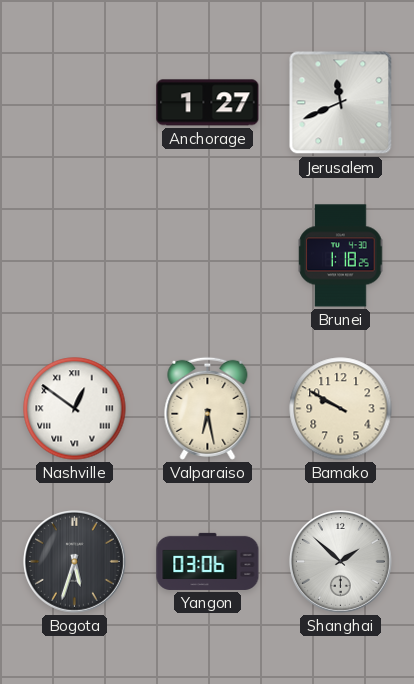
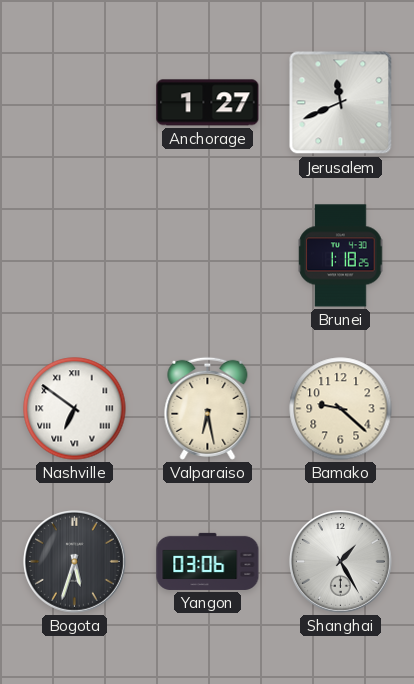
Nashville: 12:51 -> 6:51 (75, 409)
Bamako: 9:50 -> 9:22 (341, 409)
Shanghai: 1:52 -> 1:25 (341, 562)
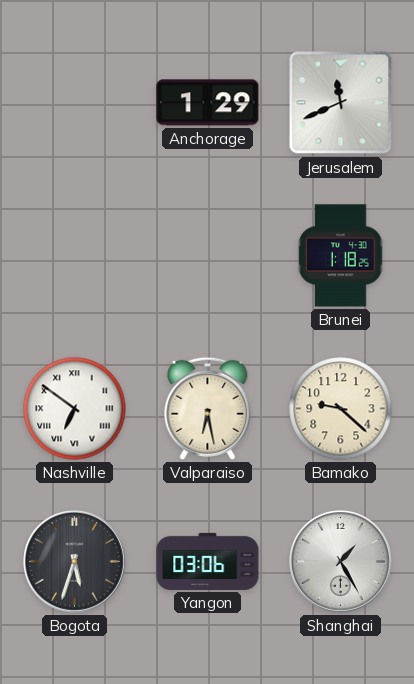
Anchorage: 1:27 -> 1:29 (208, 103)
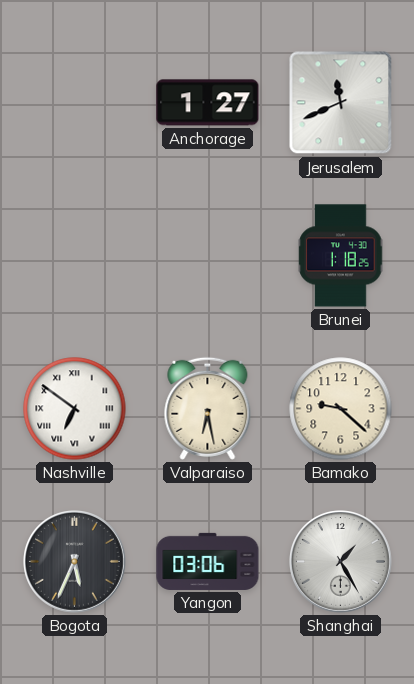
Anchorage: 1:29 -> 1:27 (208, 103)
Bogota: 5:33 -> 5:34 (75, 562)
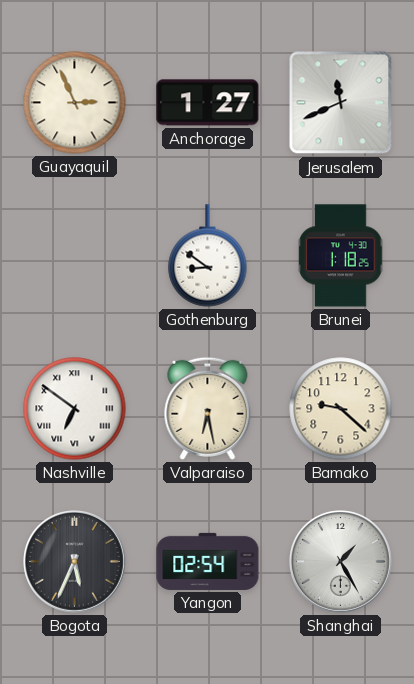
Guayaquil: none -> 2:56 (75, 103)
Gothenburg: none -> 8:51 (208, 256)
Yangon: 03:06 -> 02:54 (208, 561)
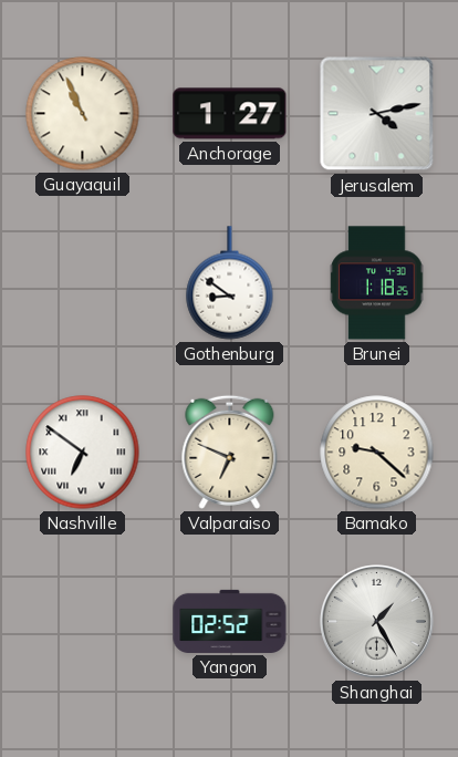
Guayaquil: 2:56 -> 10:56 (83, 114)
Jerusalem: 11:41 -> 4:13 (377, 114)
Valparaiso: 6:28 -> 6:49 (230, 452)
Bogota: 5:34 -> none (75, 562)
Yangon: 02:54 -> 02:52 (230, 621)
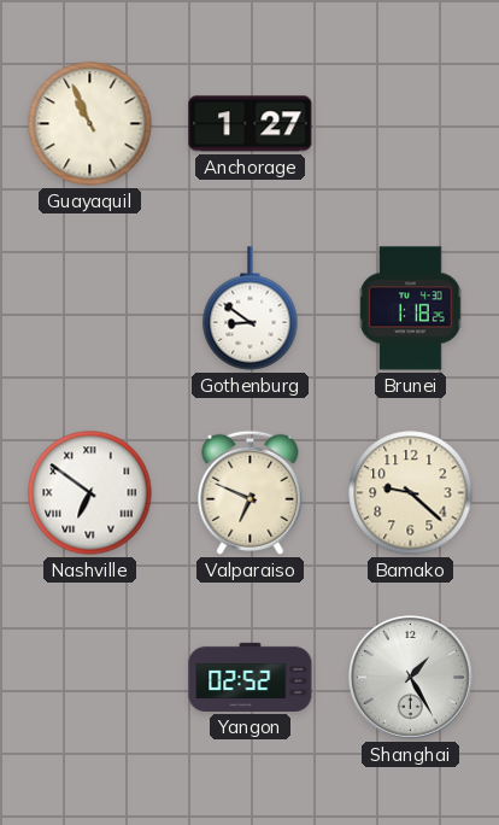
Jerusalem: 4:13 -> none (377, 114)
